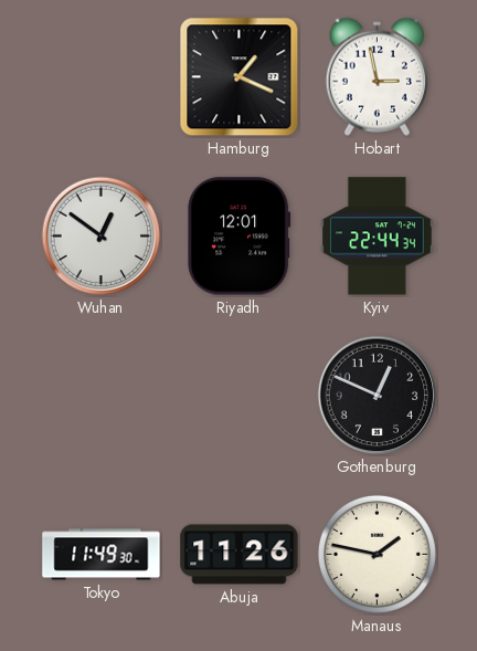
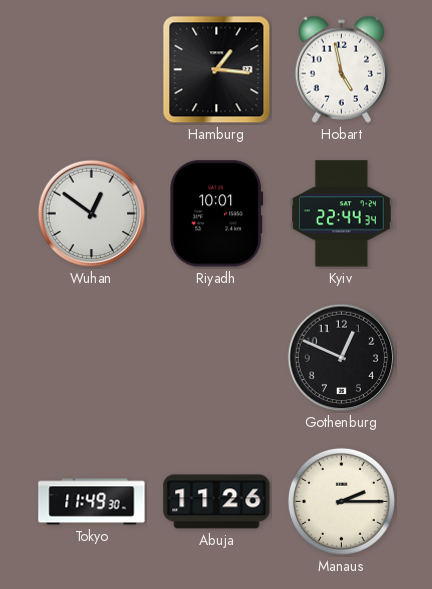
Hamburg: 1:19 -> 1:16 (217, 70)
Hobart: 2:58 -> 4:58 (341, 69)
Riyadh: 12:01 -> 10:01 (217, 214)
Manaus: 1:47 -> 2:15 (341, 501)
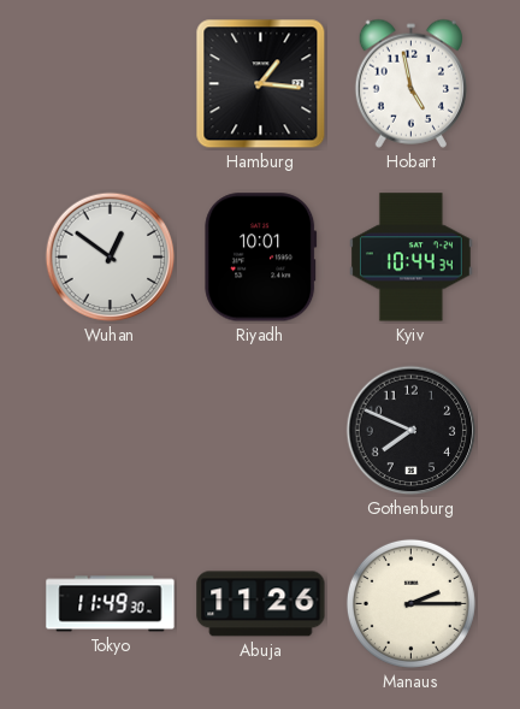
Kyiv: 22:44 -> 10:44 (410, 258)
Gothenburg: 12:49 -> 7:49 (412, 431)
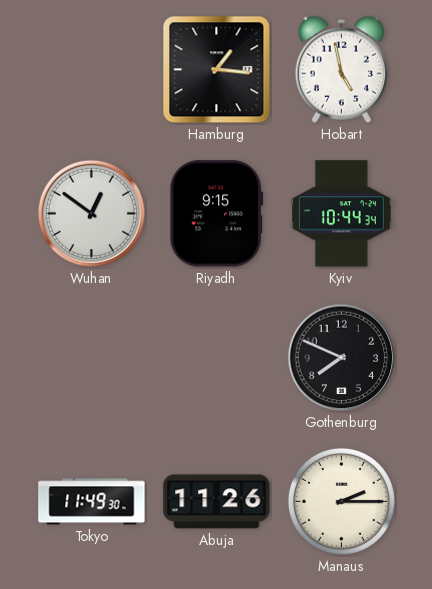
Riyadh: 10:01 -> 9:15 (217, 214)
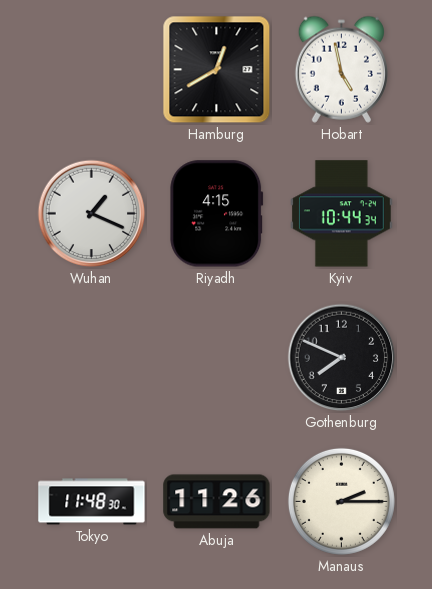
Hamburg: 1:16 -> 12:40 (217, 70)
Wuhan: 12:51 -> 1:19 (92, 214)
Riyadh: 9:15 -> 4:15 (217, 214)
Tokyo: 11:49 -> 11:48 (92, 502)
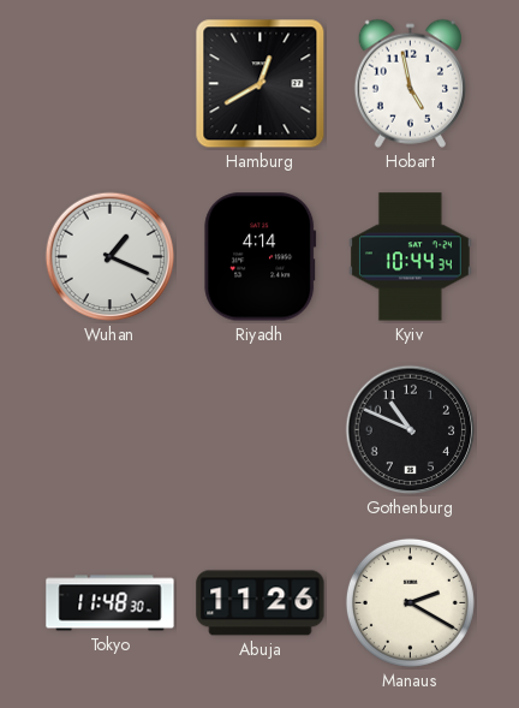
Riyadh: 4:15 -> 4:14 (261, 257)
Gothenburg: 7:49 -> 10:49 (411, 430)
Manaus: 2:15 -> 2:20 (410, 602)
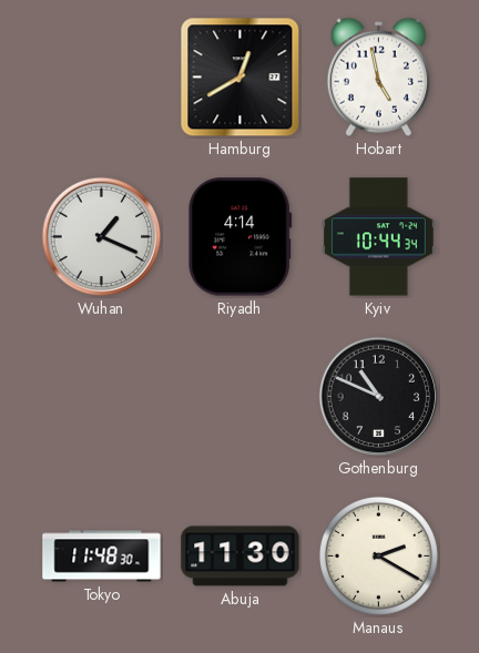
Abuja: 11:26 -> 11:30 (241, 557)
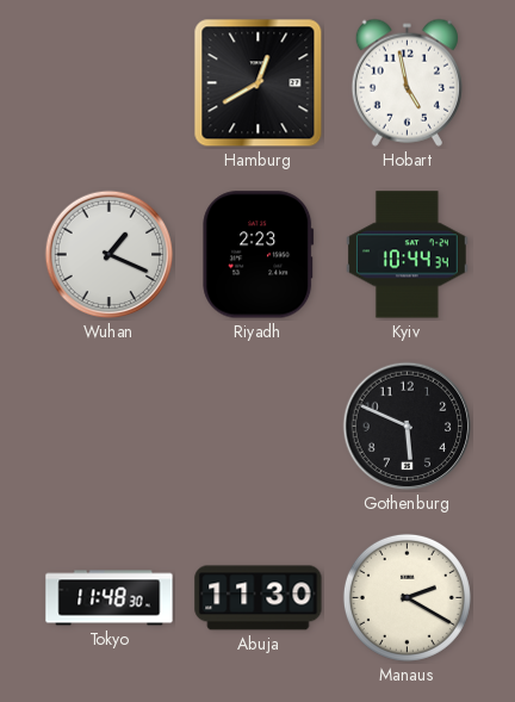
Riyadh: 4:14 -> 2:23 (259, 255)
Gothenburg: 10:49 -> 5:49 (408, 427)
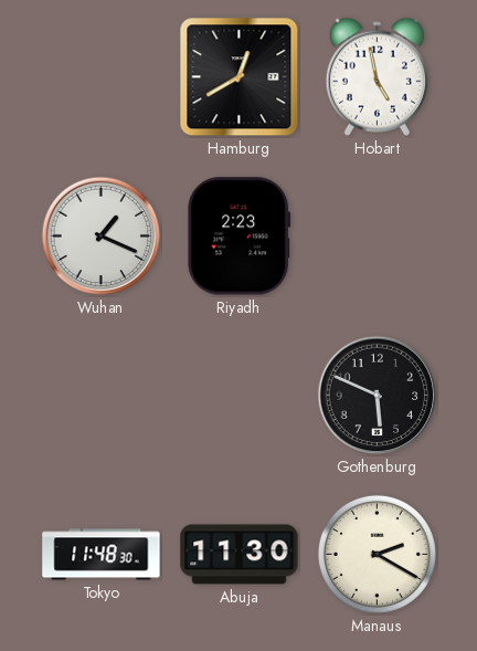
Kyiv: 10:44 -> none (407, 255)
